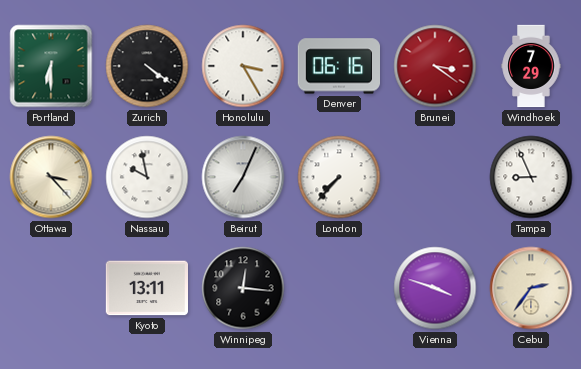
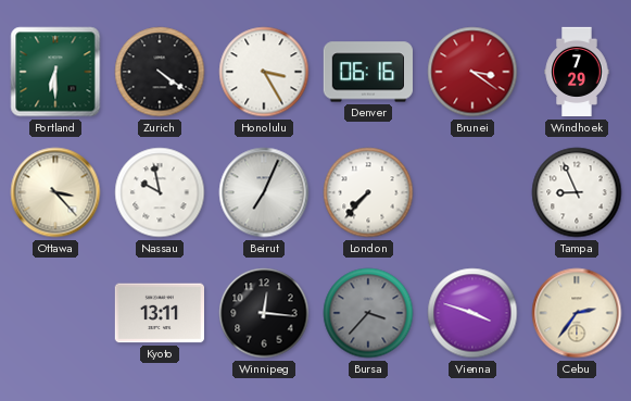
Bursa: none -> 3:37 (368, 313)
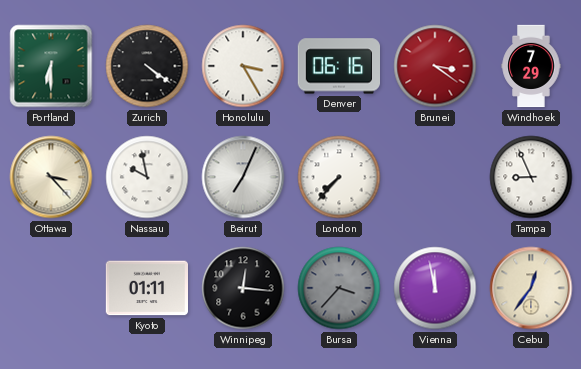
Kyoto: 13:11 -> 01:11 (146, 288)
Vienna: 3:48 -> 11:58 (435, 288)
Cebu: 2:36 -> 12:36 (531, 288)
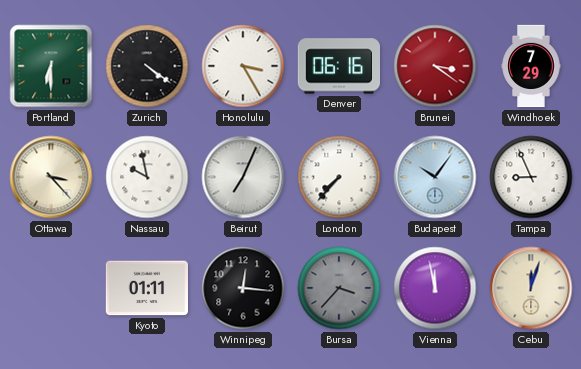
Budapest: none -> 10:06 (435, 177)
Cebu: 12:36 -> 12:03 (531, 288)
